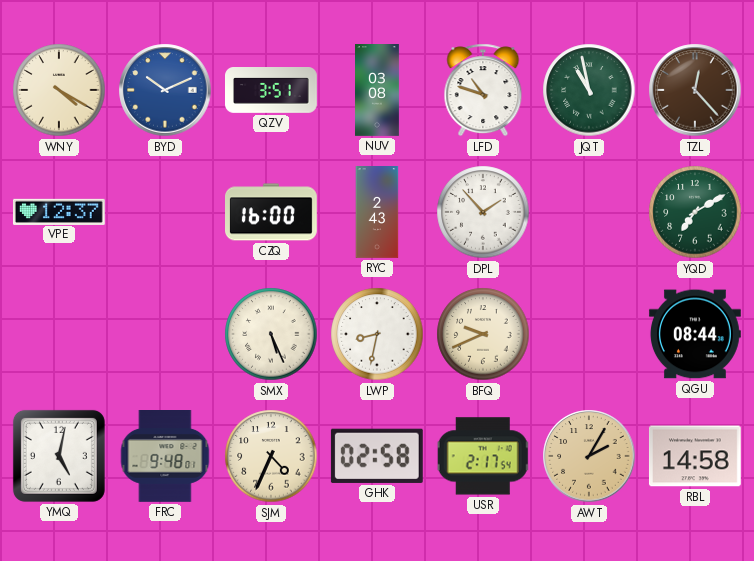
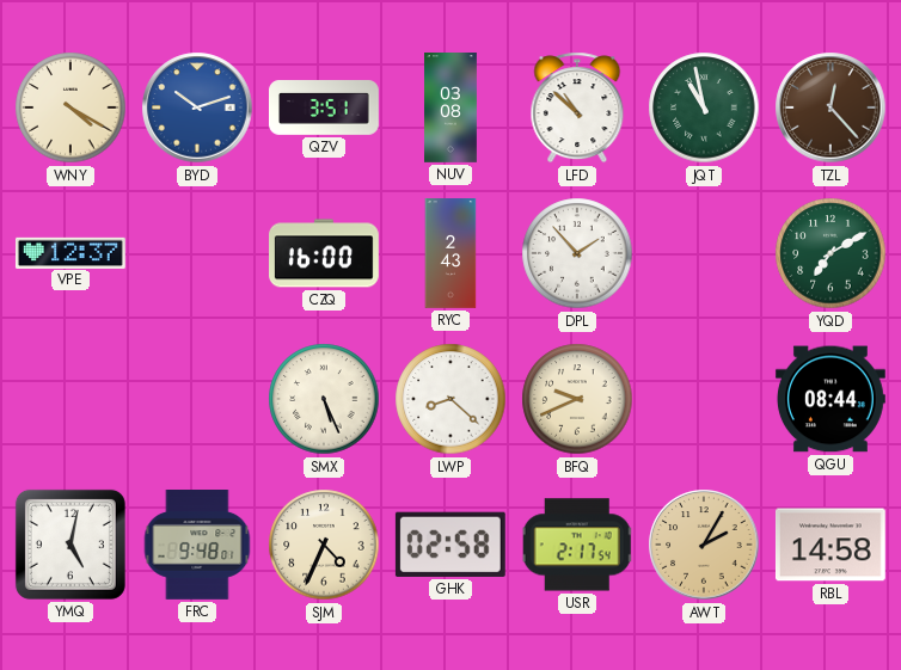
BYD: 10:11 -> 10:12 (197, 107)
LFD: 10:48 -> 10:52 (577, 107)
LWP: 8:32 -> 8:22 (450, 399)
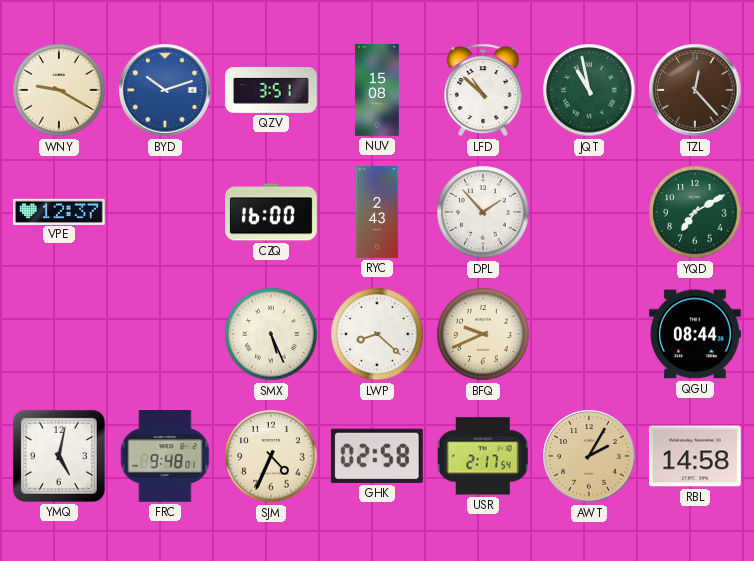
WNY: 4:20 -> 9:20 (59, 90)
NUV: 03:08 -> 15:08 (378, 91)
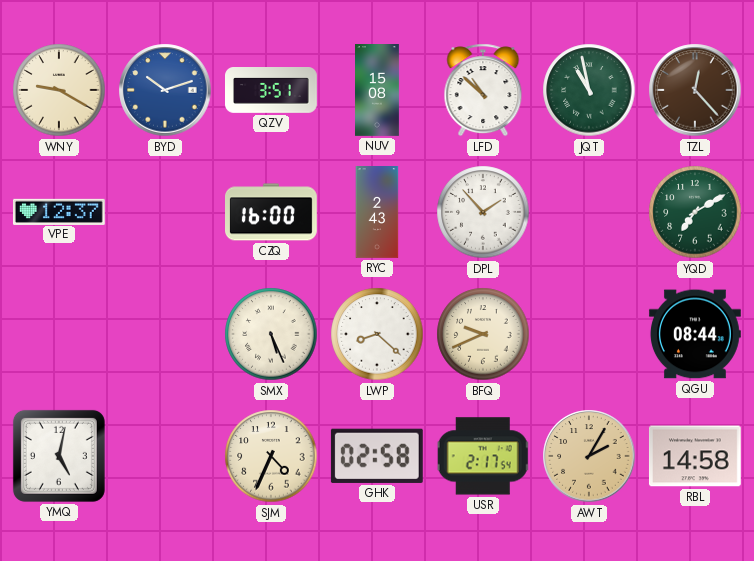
FRC: 9:48 -> none (165, 457)
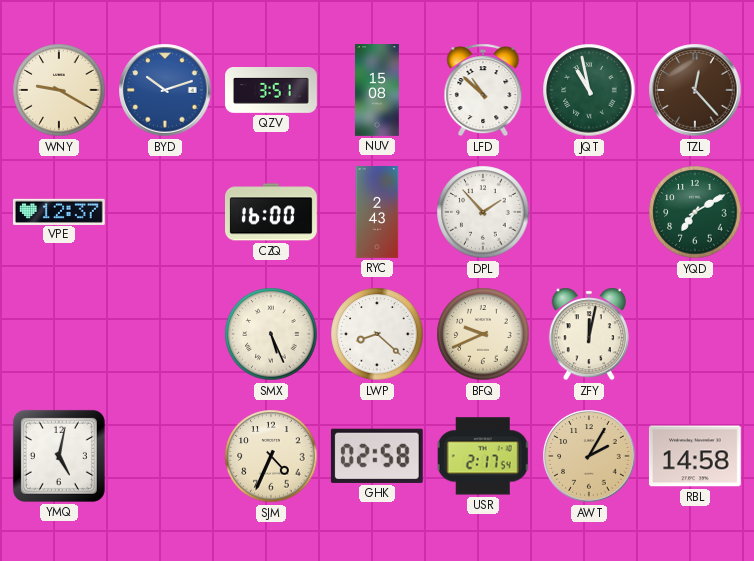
ZFY: none -> 12:02 (589, 334)
QGU: 08:44 -> none (695, 334)
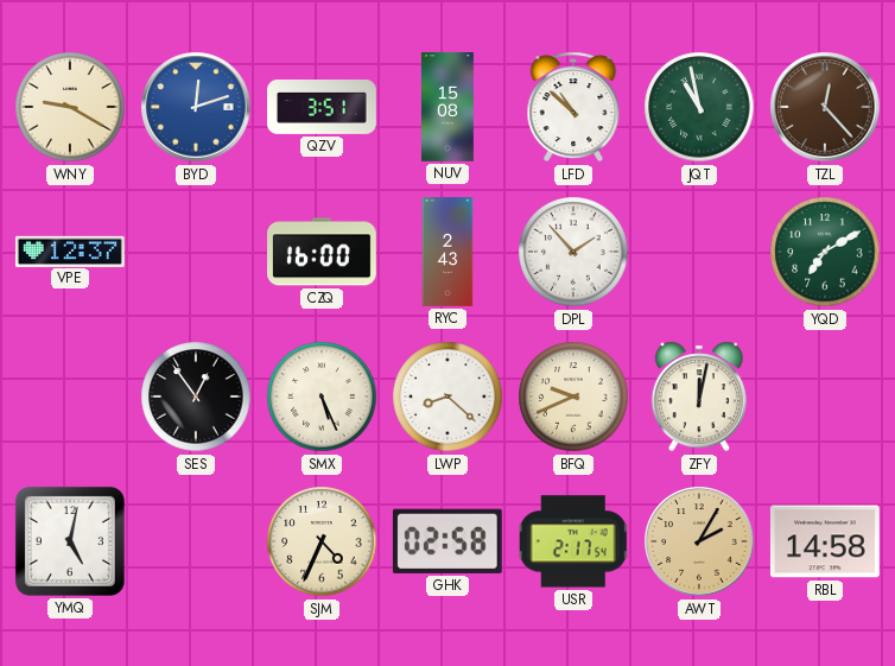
BYD: 10:12 -> 12:12 (196, 107)
SES: none -> 12:54 (196, 397)
